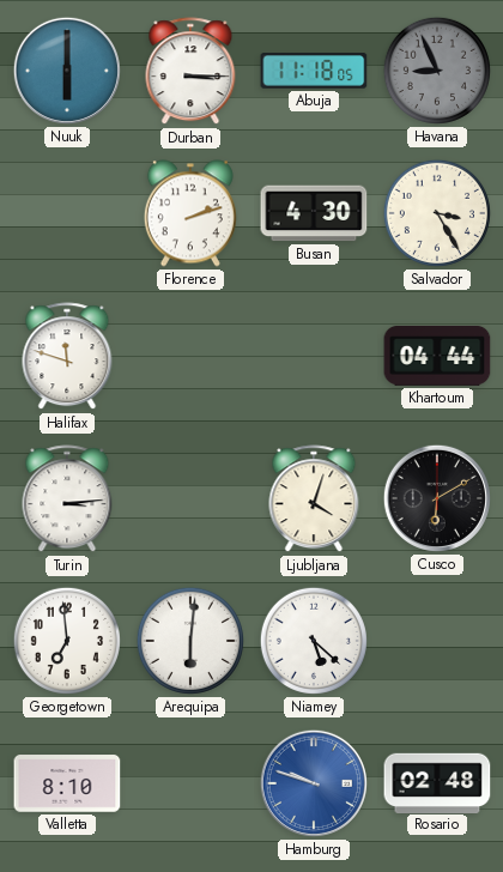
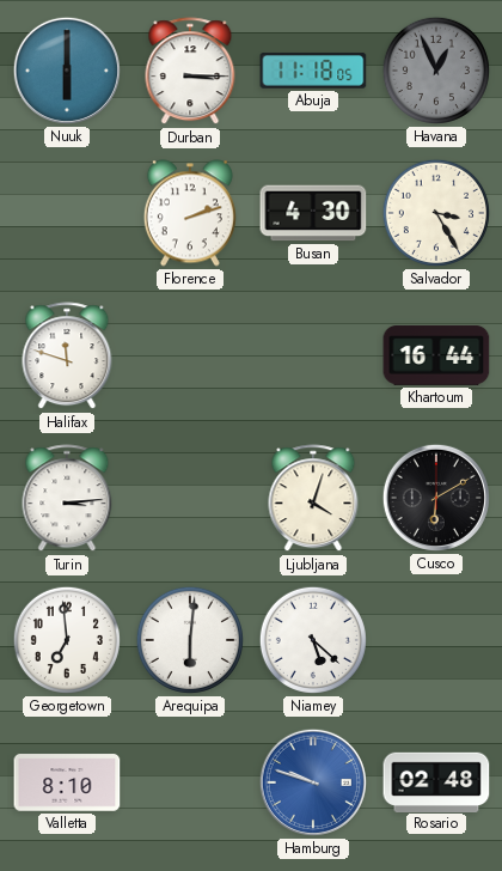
Havana: 8:56 -> 12:56 (436, 71)
Khartoum: 04:44 -> 16:44 (436, 355)
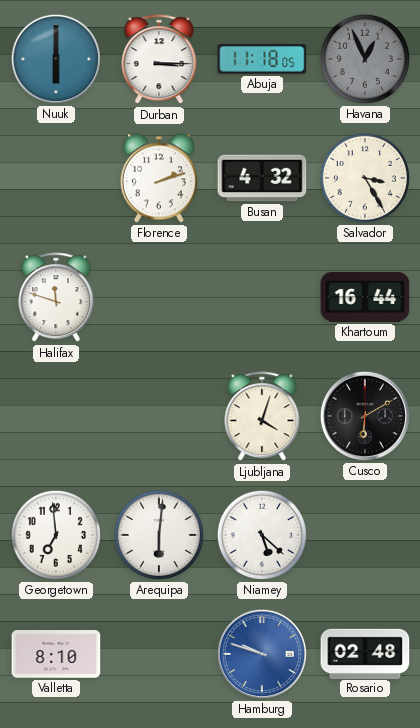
Busan: 4:30 -> 4:32 (262, 178)
Turin: 3:14 -> none (67, 499)
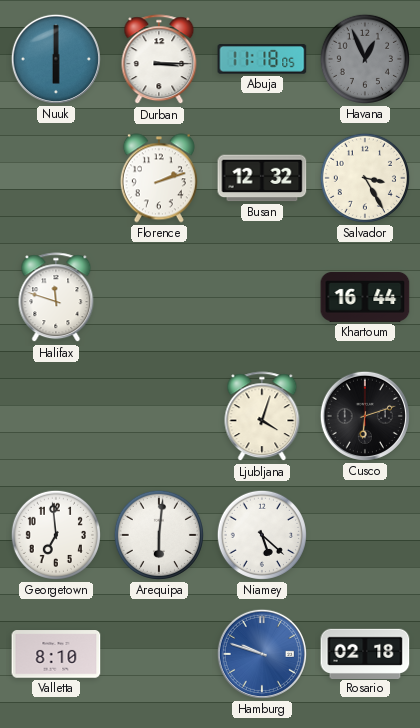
Busan: 4:32 -> 12:32 (262, 178)
Cusco: 6:10 -> 6:12 (365, 416)
Rosario: 02:48 -> 02:18 (365, 653)
